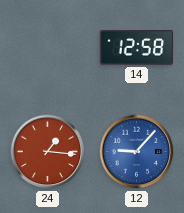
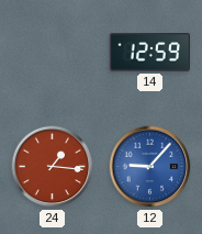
14: 12:58 -> 12:59 (149, 53)
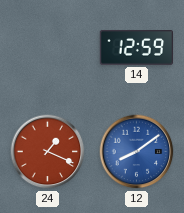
24: 1:16 -> 1:19 (48, 152)
12: 9:07 -> 8:09 (137, 152)
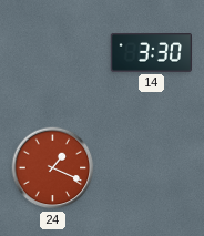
14: 12:59 -> 3:30 (151, 53)
12: 8:09 -> none (137, 152)
